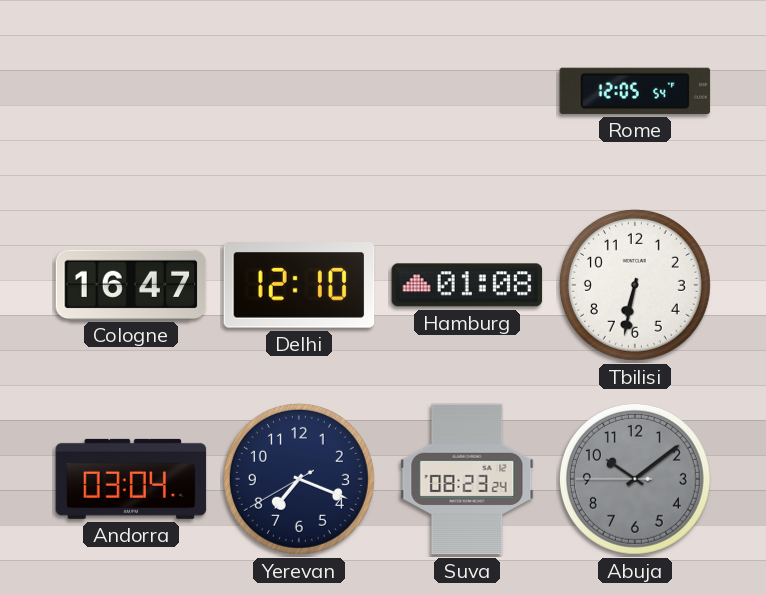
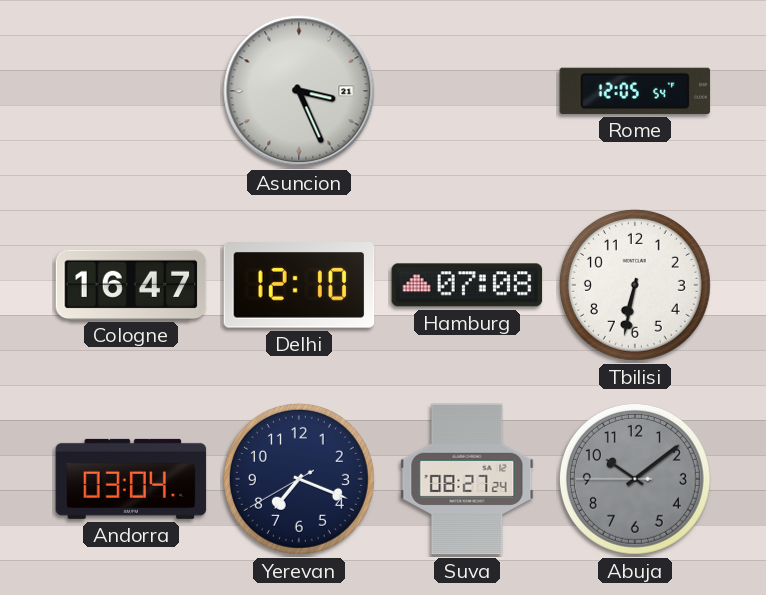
Asuncion: none -> 3:26 (299, 91)
Hamburg: 01:08 -> 07:08 (467, 285)
Suva: 08:23 -> 08:27 (467, 479)
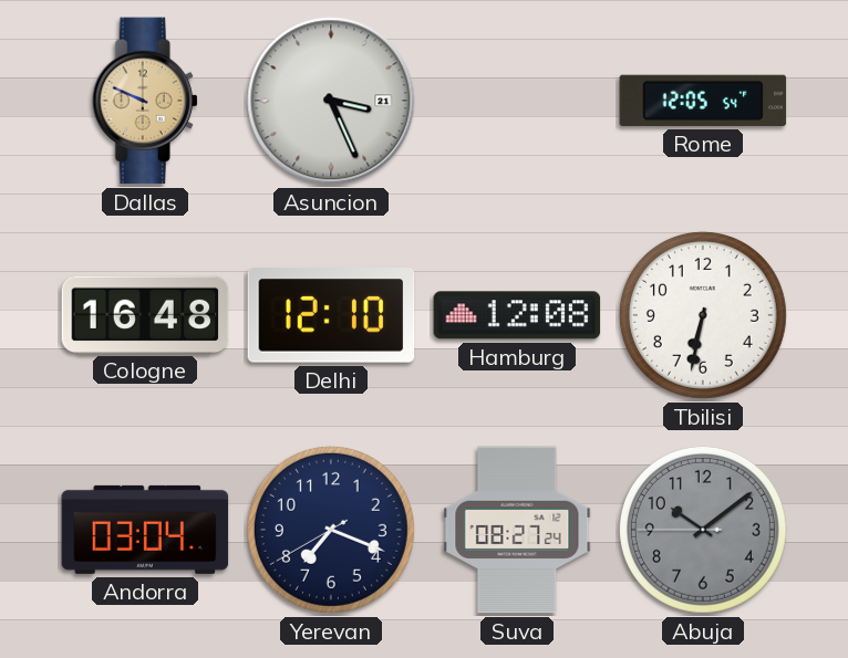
Dallas: none -> 9:49 (145, 101)
Cologne: 16:47 -> 16:48 (145, 314)
Hamburg: 07:08 -> 12:08 (517, 315)
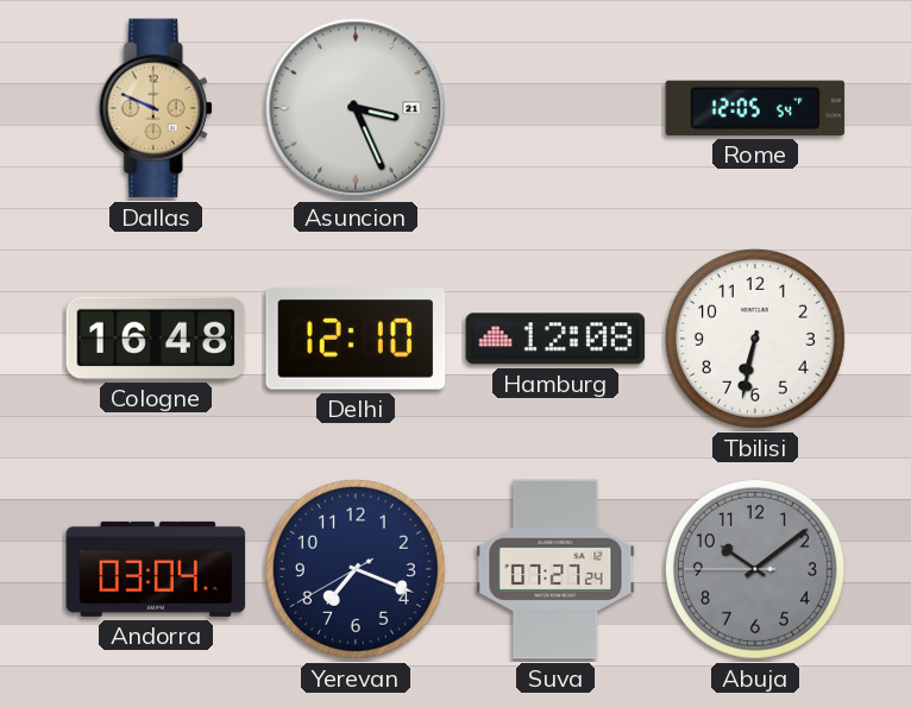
Suva: 08:27 -> 07:27 (555, 569)
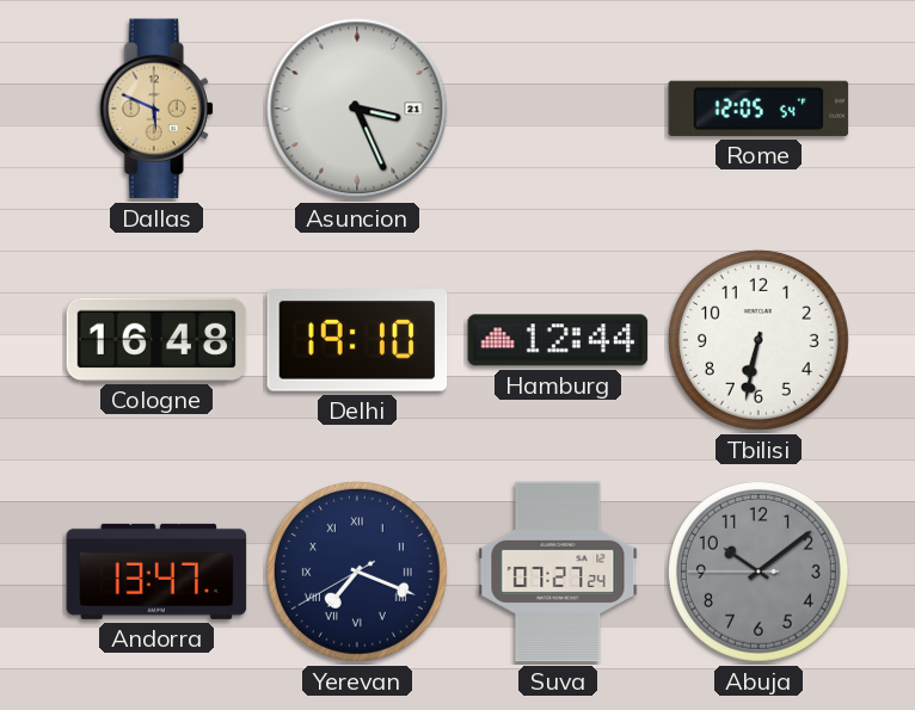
Dallas: 9:49 -> 5:49 (156, 109)
Delhi: 12:10 -> 19:10 (357, 341)
Hamburg: 12:08 -> 12:44 (558, 340)
Andorra: 03:04 -> 13:47 (156, 572)
Yerevan numerals: Arabic -> Roman (357, 572)
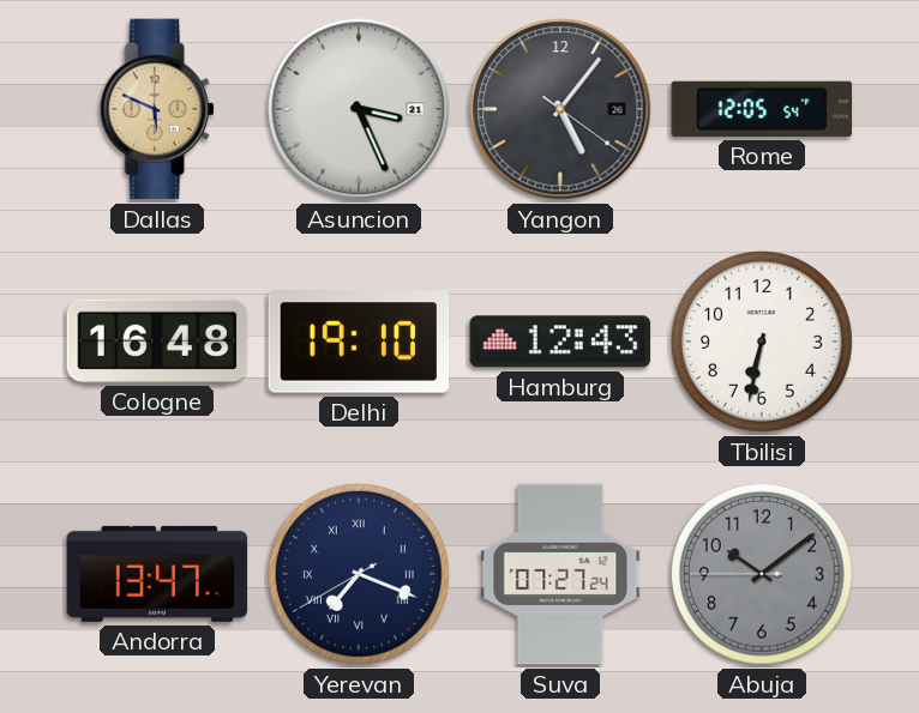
Yangon: none -> 5:06 (560, 109)
Hamburg: 12:44 -> 12:43 (560, 342)
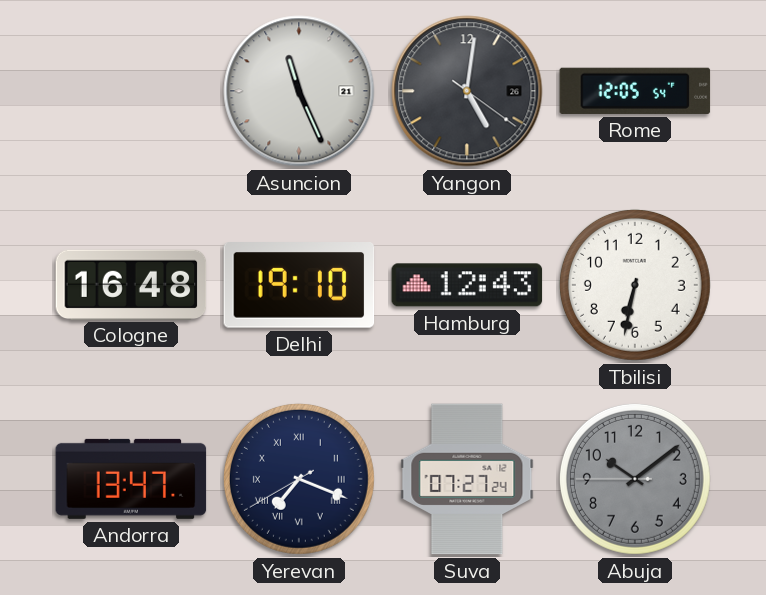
Dallas: 5:49 -> none (157, 109)
Asuncion: 3:26 -> 11:26 (299, 91)
Yangon: 5:06 -> 5:01 (467, 91)
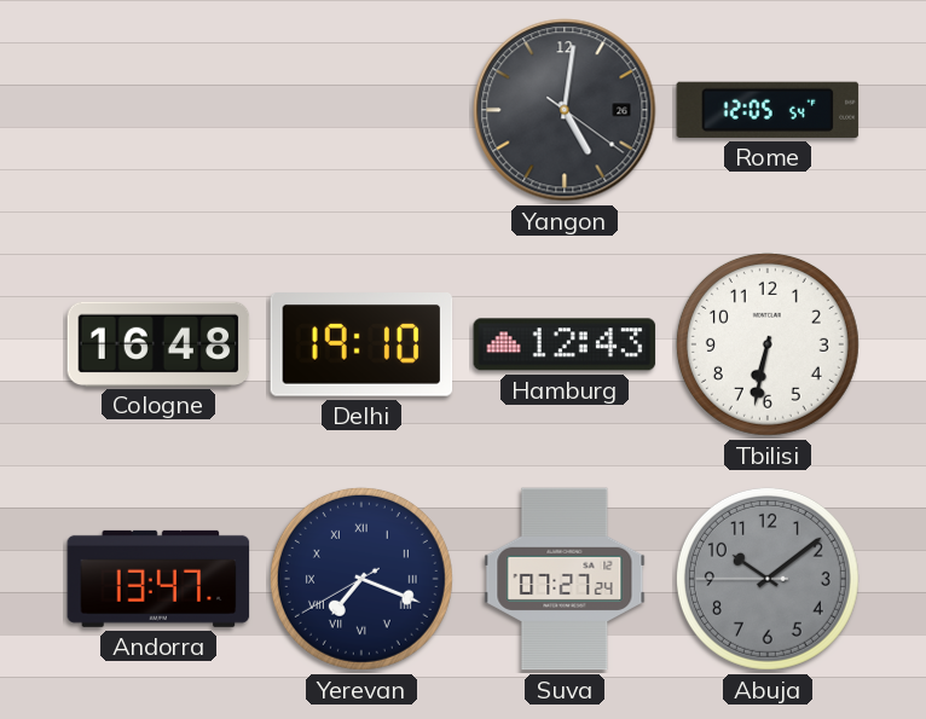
Asuncion: 11:26 -> none (299, 91)
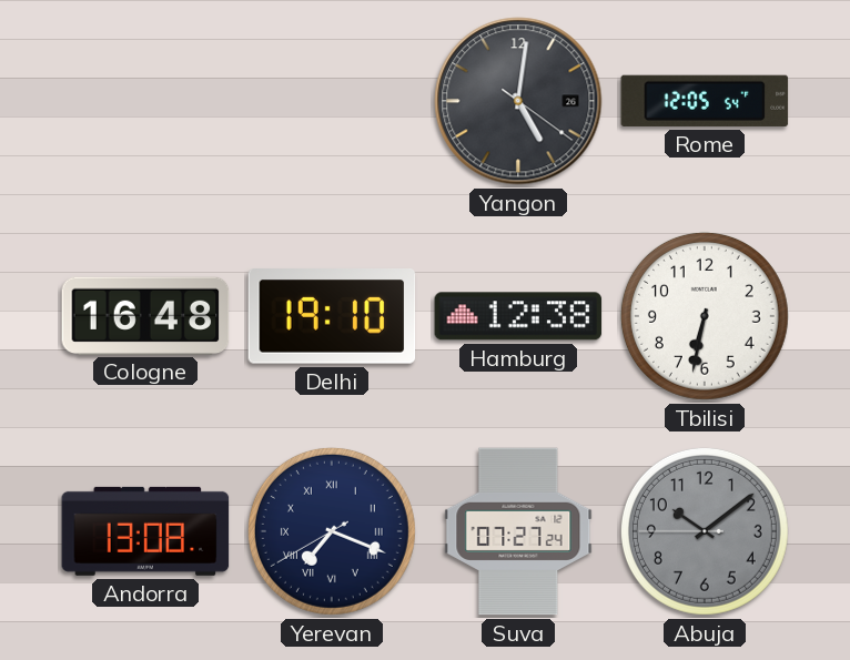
Hamburg: 12:43 -> 12:38 (518, 316)
Andorra: 13:47 -> 13:08 (145, 531)
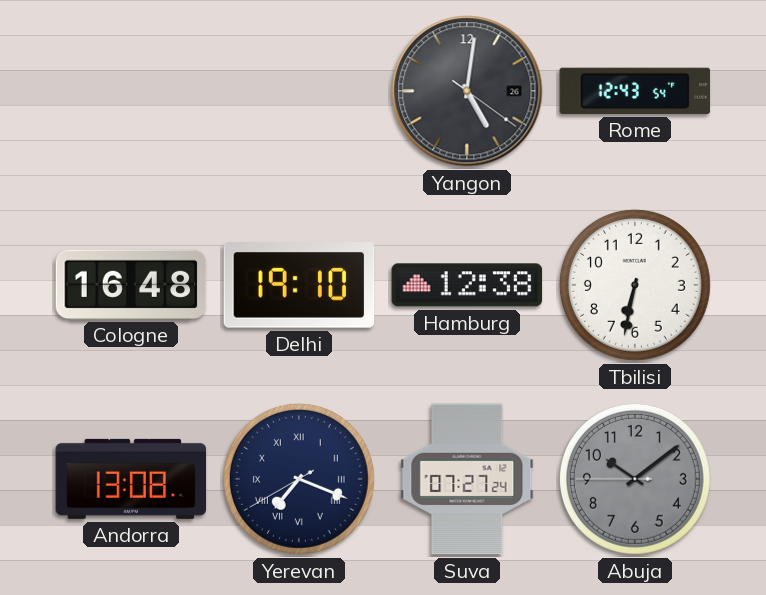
Rome: 12:05 -> 12:43 (635, 91)
